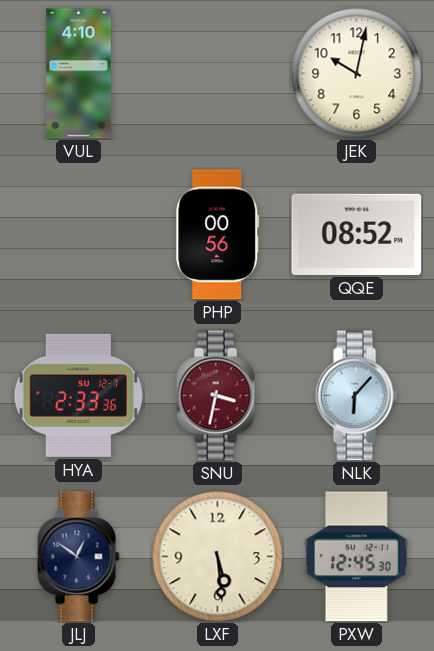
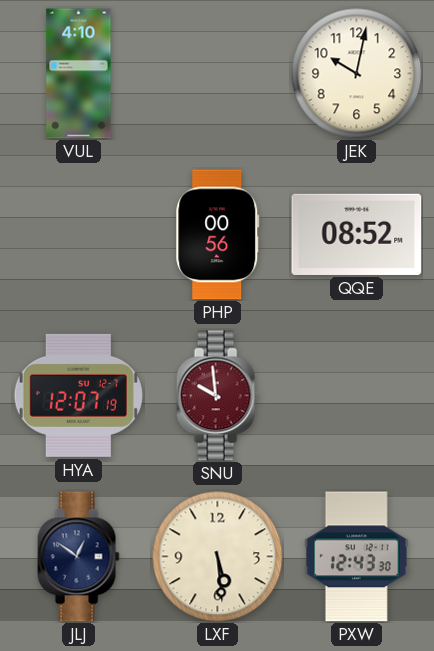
HYA: 2:33 -> 12:07 (78, 395)
SNU: 3:32 -> 9:59 (217, 396)
NLK: 6:07 -> none (356, 396)
PXW: 12:45 -> 12:43 (356, 557)
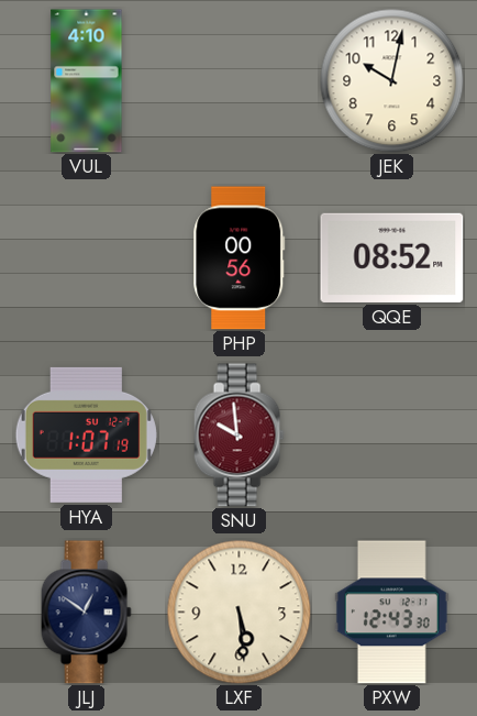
HYA: 12:07 -> 1:07 (86, 434)
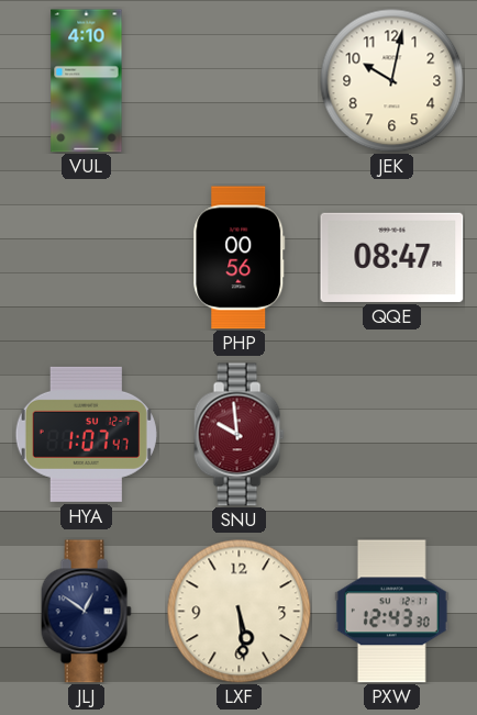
QQE: 08:52 -> 08:47 (392, 257)
HYA: 1:07:19 -> 1:07:47 (86, 434)
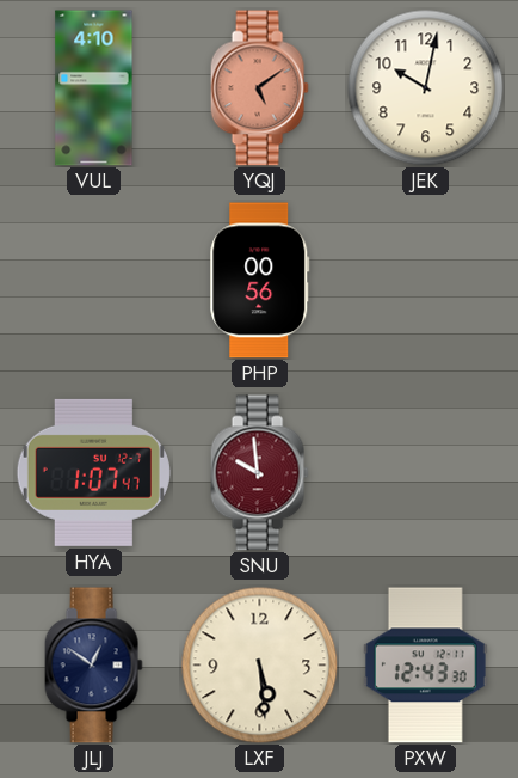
YQJ: none -> 5:09 (259, 88)
QQE: 08:47 -> none (392, 257)
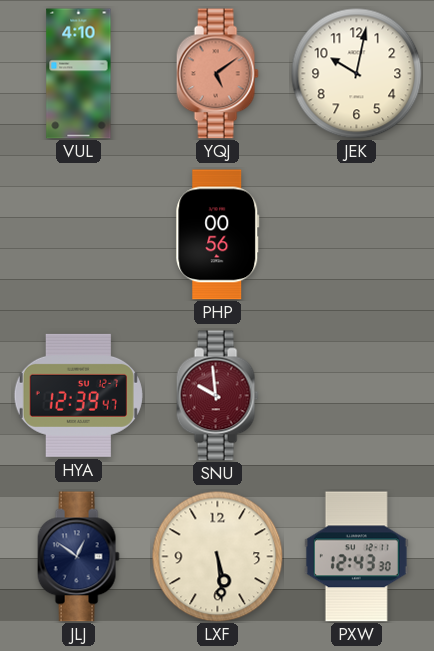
HYA: 1:07 -> 12:39 (78, 395)
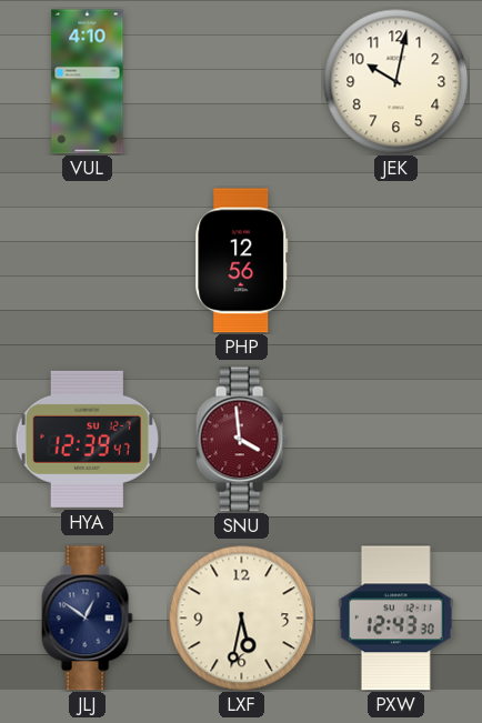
YQJ: 5:09 -> none (217, 74)
PHP: 00:56 -> 12:56 (242, 261)
SNU: 9:59 -> 3:59 (241, 440)
LXF: 5:29 -> 5:32 (242, 619)
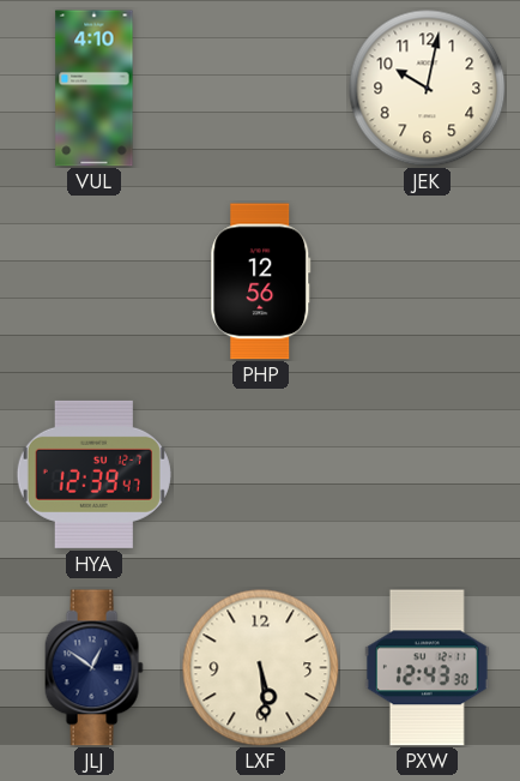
SNU: 3:59 -> none (241, 440)
LXF: 5:32 -> 5:29 (261, 668)
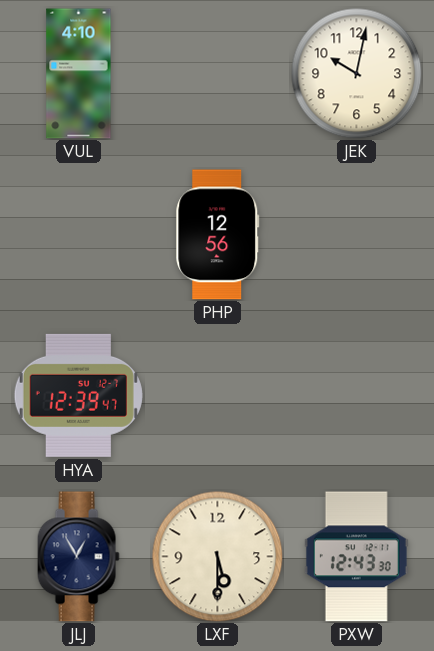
JLJ: 12:51 -> 12:55 (78, 557)
LXF: 5:29 -> 5:30 (218, 557)
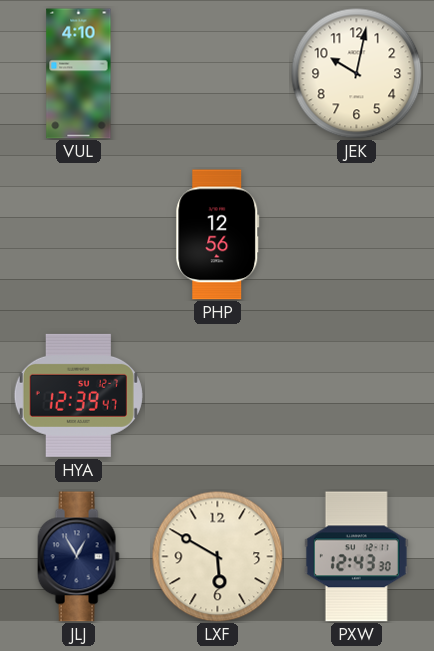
LXF: 5:30 -> 5:50 (218, 557)
